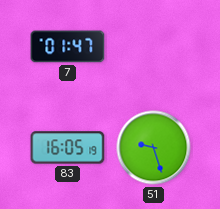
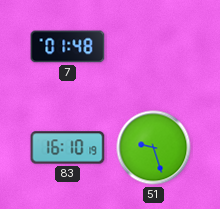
7: 01:47 -> 01:48 (68, 47)
83: 16:05 -> 16:10 (68, 148)
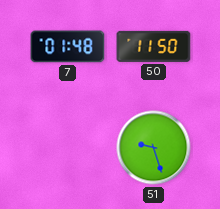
50: none -> 11:50 (154, 46)
83: 16:10 -> none (68, 148)
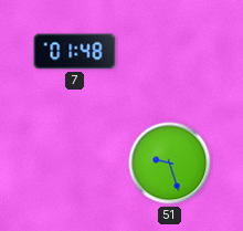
50: 11:50 -> none (154, 46)
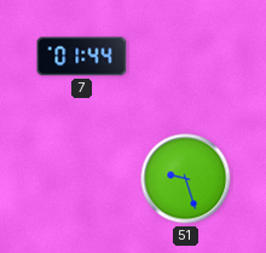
7: 01:48 -> 01:44 (82, 57)
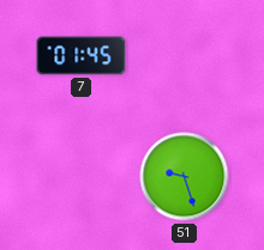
7: 01:44 -> 01:45 (82, 56)
